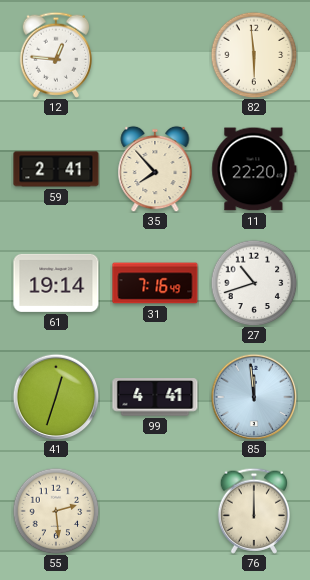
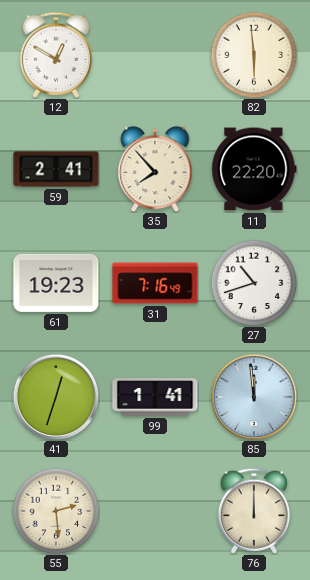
12: 12:46 -> 12:50 (55, 55)
61: 19:14 -> 19:23 (56, 283)
99: 4:41 -> 1:41 (155, 397)
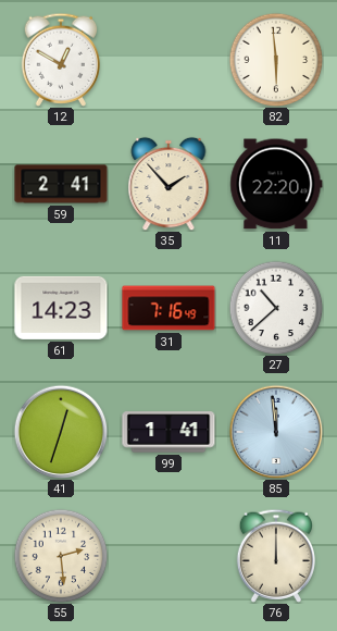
35: 7:53 -> 1:53 (168, 184)
61: 19:23 -> 14:23 (61, 308)
27: 10:42 -> 10:38 (276, 308)
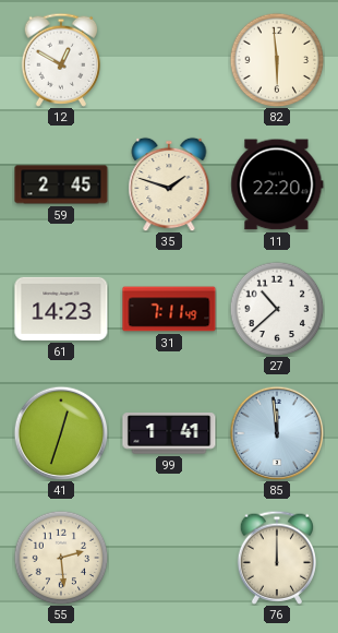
59: 2:41 -> 2:45 (61, 184)
35: 1:53 -> 1:48 (169, 184)
31: 7:16 -> 7:11 (169, 309)
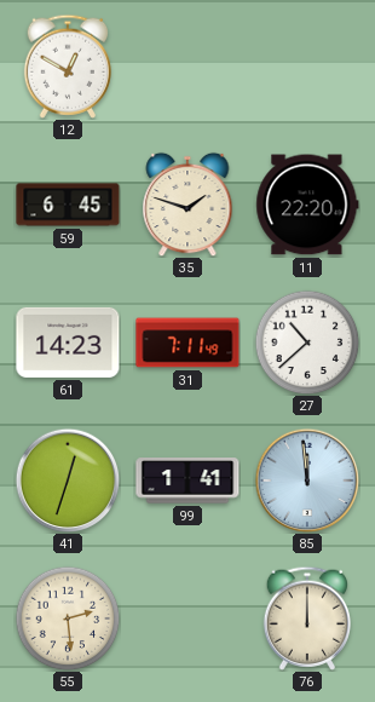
82: 5:59 -> none (277, 60)
59: 2:45 -> 6:45 (68, 205)
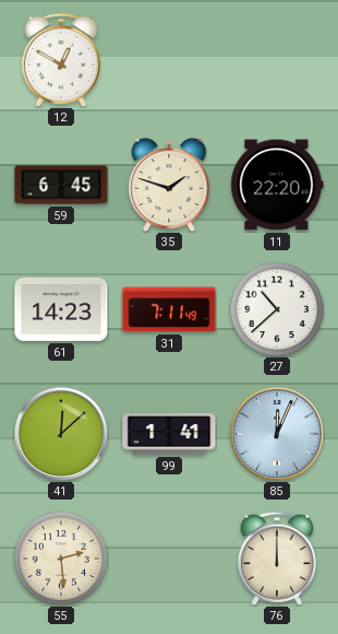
41: 12:33 -> 12:08 (61, 434)
85: 11:59 -> 12:04 (277, 434)
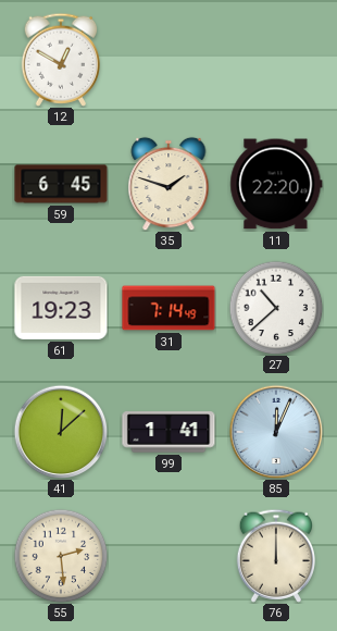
61: 14:23 -> 19:23 (61, 308)
31: 7:11 -> 7:14 (168, 308)
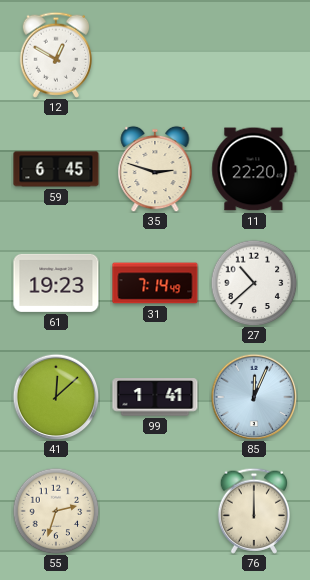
35: 1:48 -> 2:48 (155, 169)
55: 2:29 -> 2:33 (56, 511)
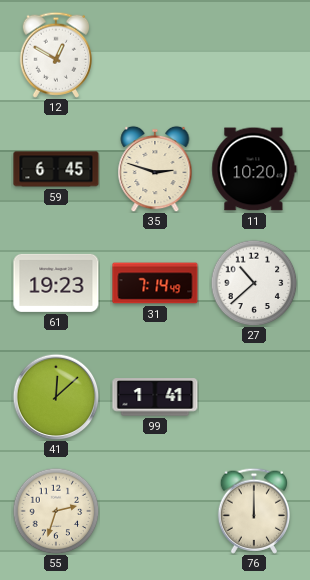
11: 22:20 -> 10:20 (254, 169)
85: 12:04 -> none (254, 397)
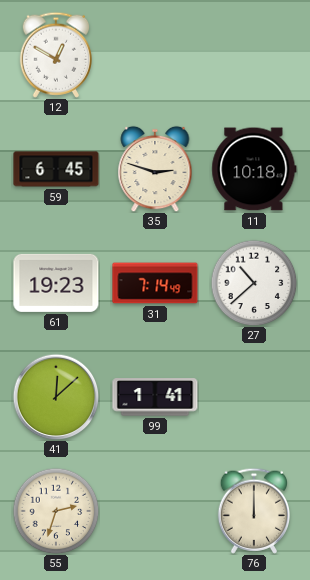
11: 10:20 -> 10:18 (254, 169)
